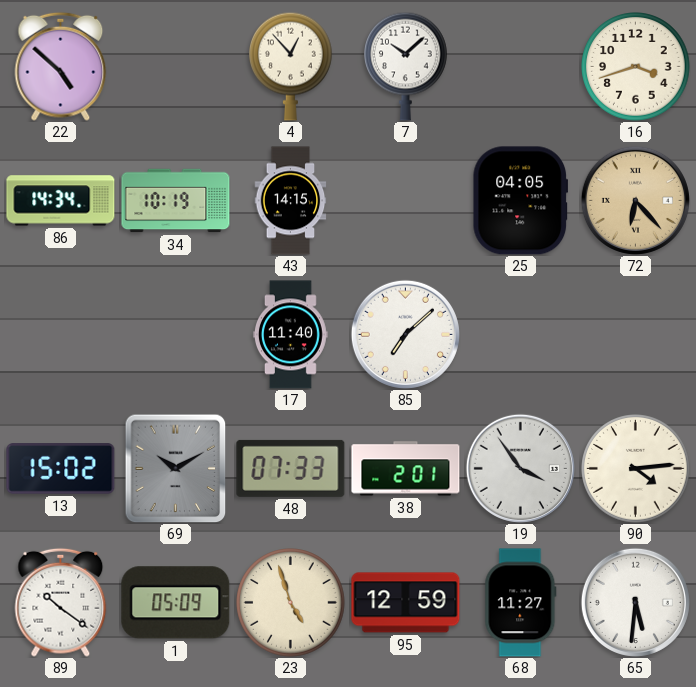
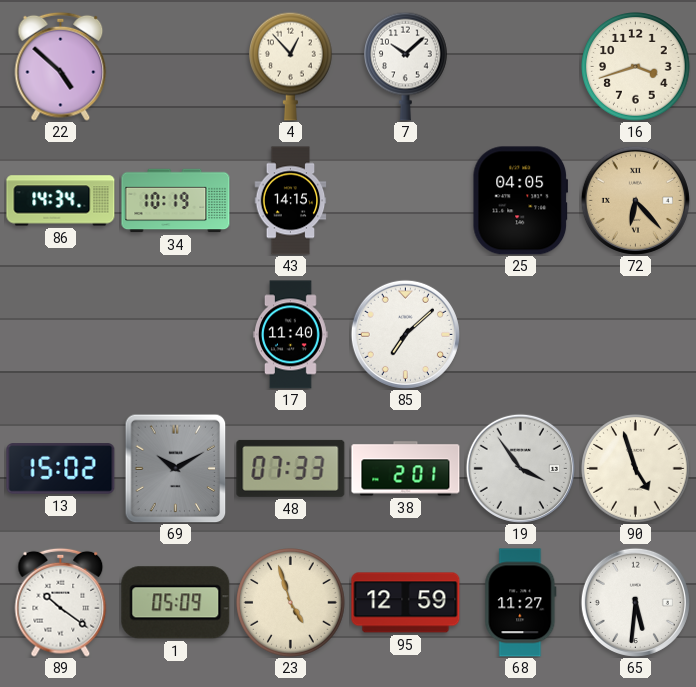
90: 4:14 -> 4:57 (636, 469)
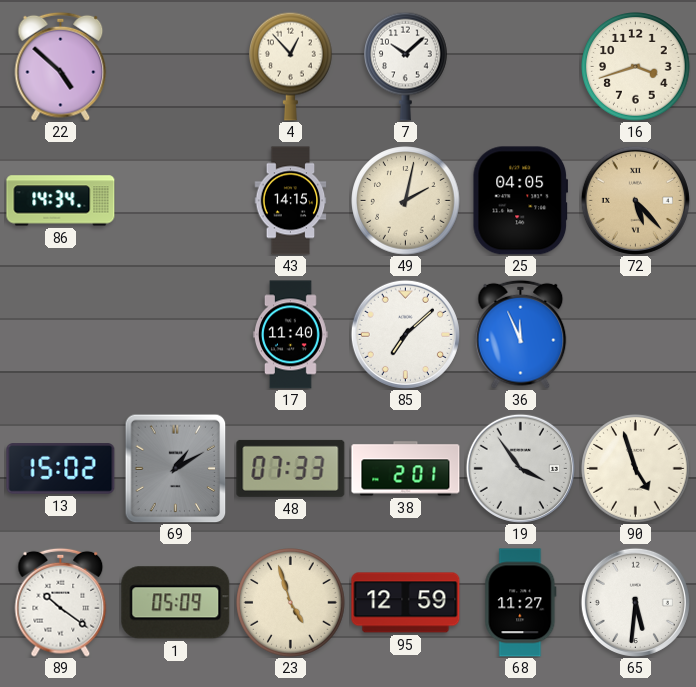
34: 10:19 -> none (176, 201)
49: none -> 2:02 (406, 201)
72: 6:23 -> 5:23 (635, 200)
36: none -> 11:56 (521, 334)
69: 10:10 -> 1:10 (176, 468)
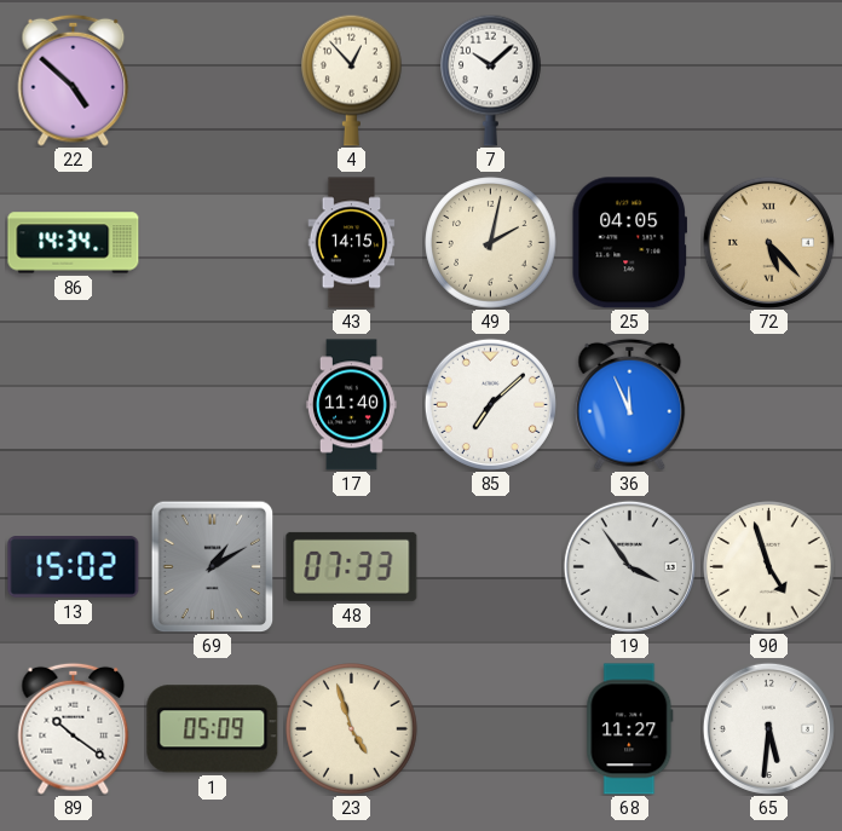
16: 3:42 -> none (636, 67)
38: 2:01 -> none (406, 469)
95: 12:59 -> none (406, 603)
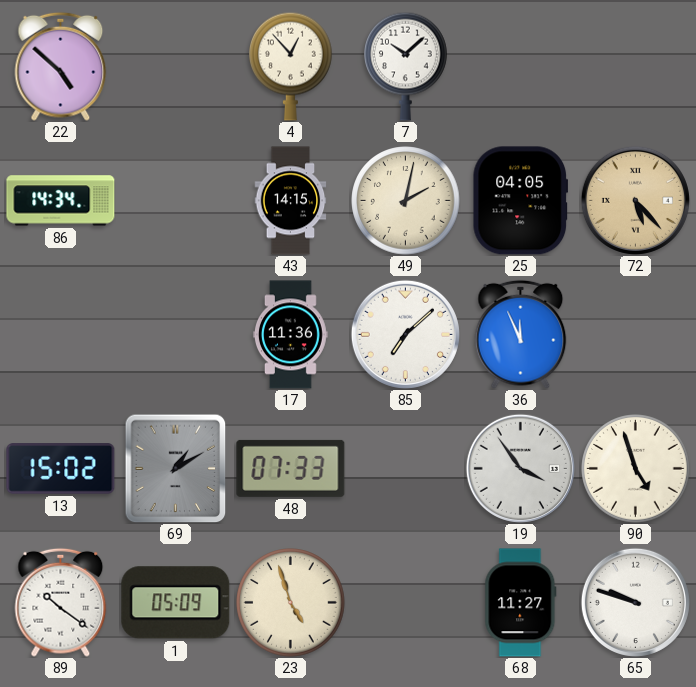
17: 11:40 -> 11:36 (290, 335)
65: 5:31 -> 9:48 (635, 602)
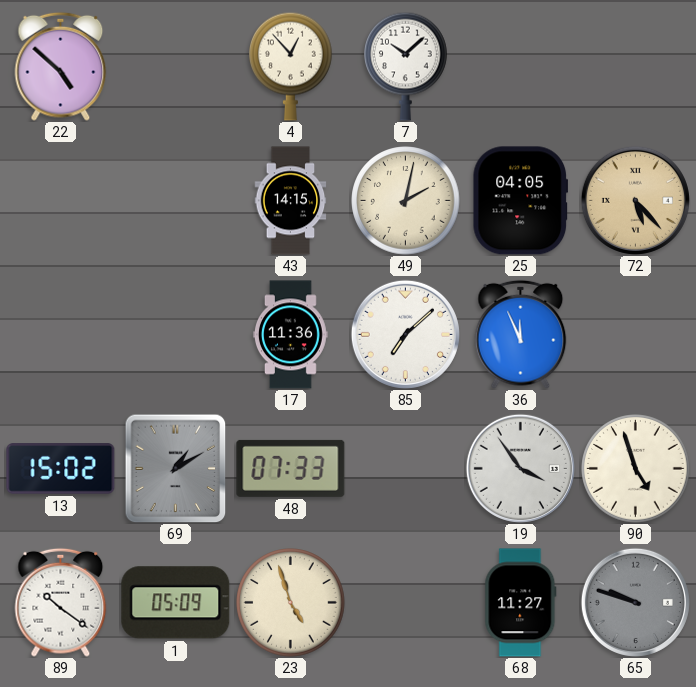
86: 14:34 -> none (61, 201)
65 dial: white -> grey (635, 602)
